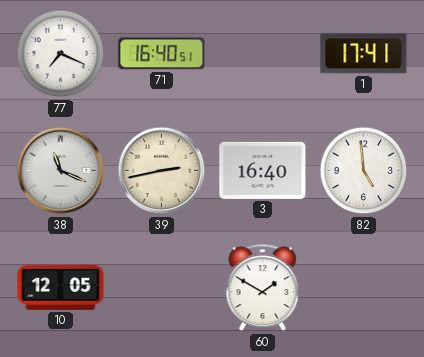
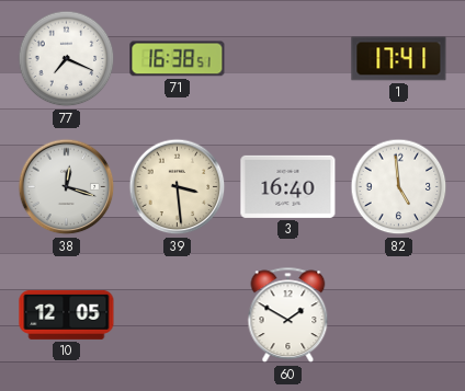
71: 16:40 -> 16:38 (178, 59)
38: 11:19 -> 12:18 (67, 187)
39: 2:43 -> 3:29 (178, 187)
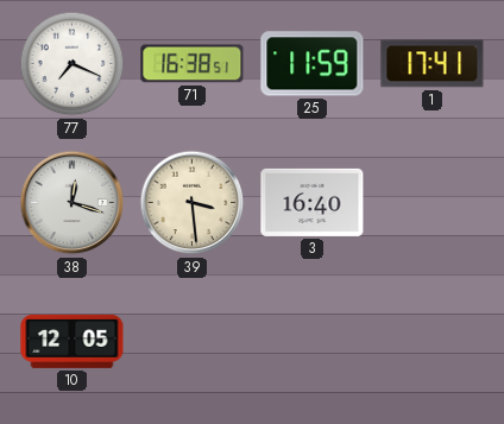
25: none -> 11:59 (313, 64)
82: 4:59 -> none (399, 187)
60: 1:50 -> none (288, 315)
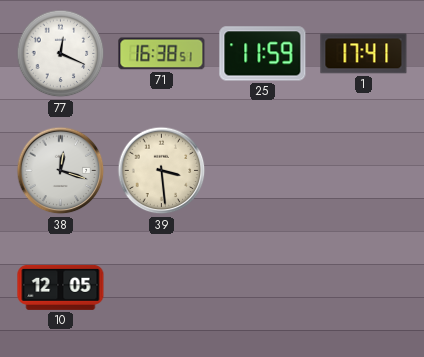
77: 7:19 -> 12:19 (61, 54)
3: 16:40 -> none (313, 202)
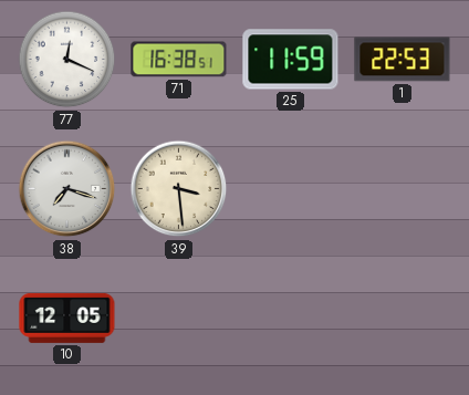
1: 17:41 -> 22:53 (403, 60)
38: 12:18 -> 7:18 (67, 189)
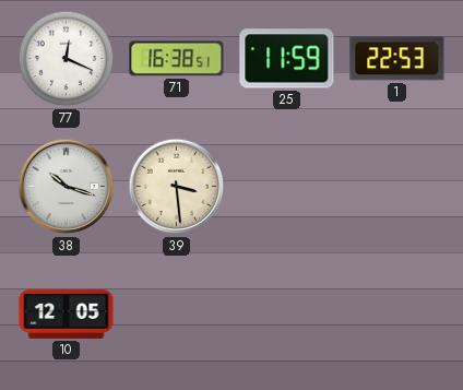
38: 7:18 -> 10:18 (67, 187)
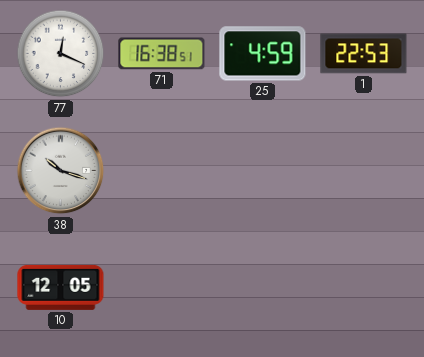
25: 11:59 -> 4:59 (263, 54)
39: 3:29 -> none (177, 187)
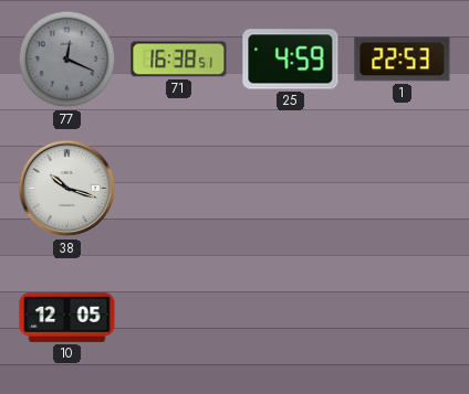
77 dial: white -> grey (67, 60)
